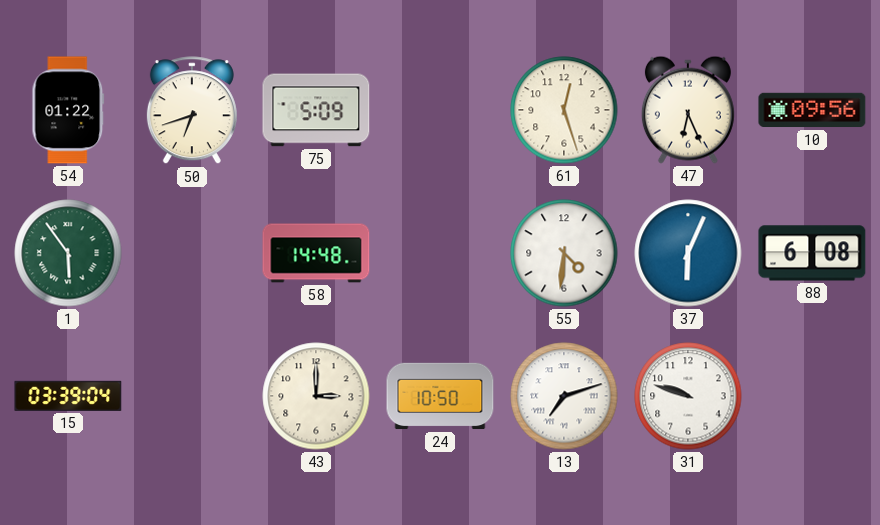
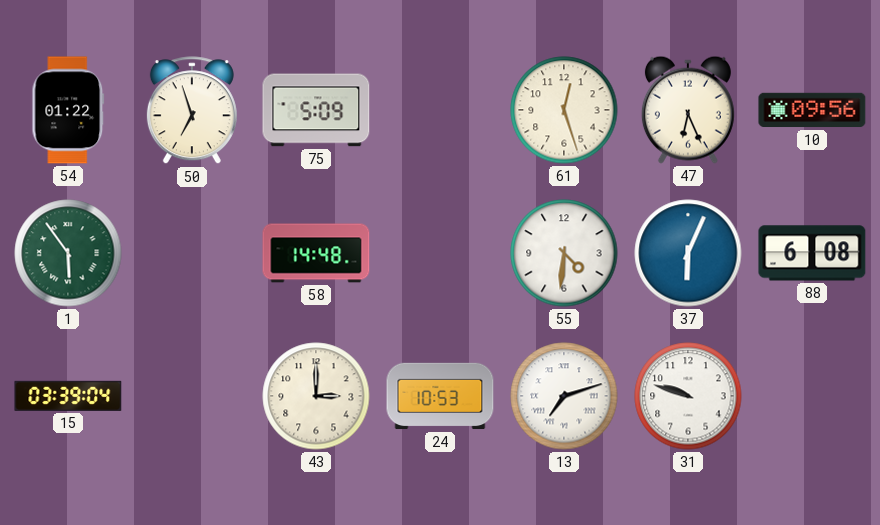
50: 6:42 -> 6:57 (192, 111)
24: 10:50 -> 10:53 (440, 396)
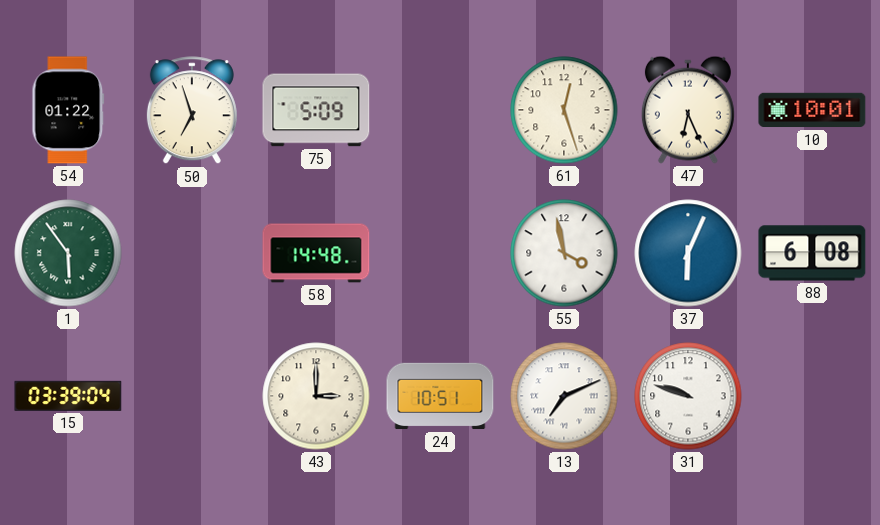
10: 09:56 -> 10:01 (812, 110)
55: 4:31 -> 3:58 (564, 253)
24: 10:53 -> 10:51 (440, 396)
13: 7:12 -> 7:11 (564, 396)
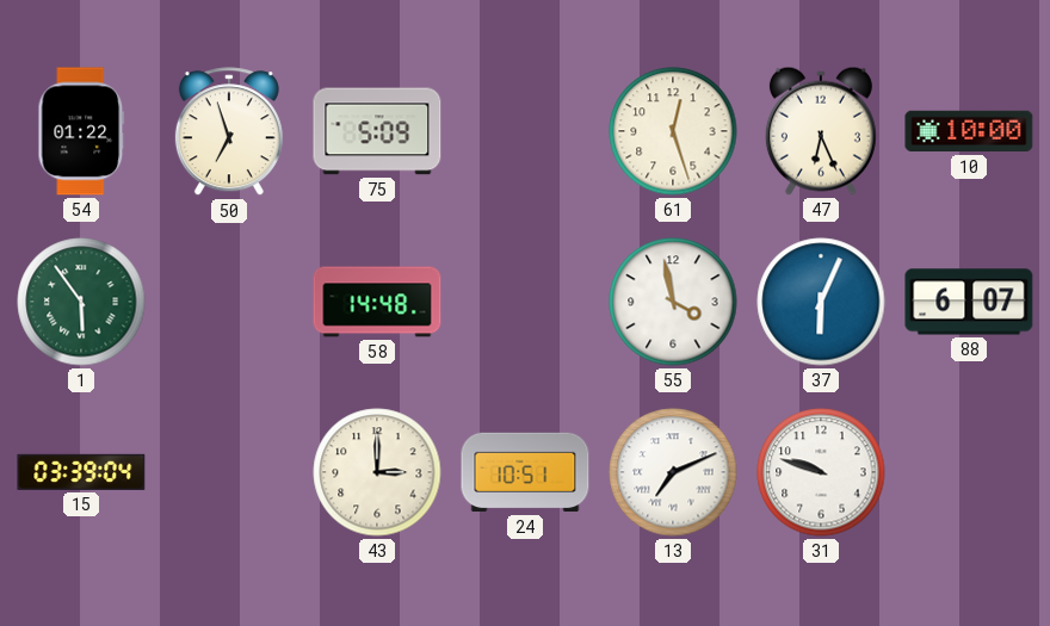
10: 10:01 -> 10:00 (969, 131)
88: 6:08 -> 6:07 (969, 302)
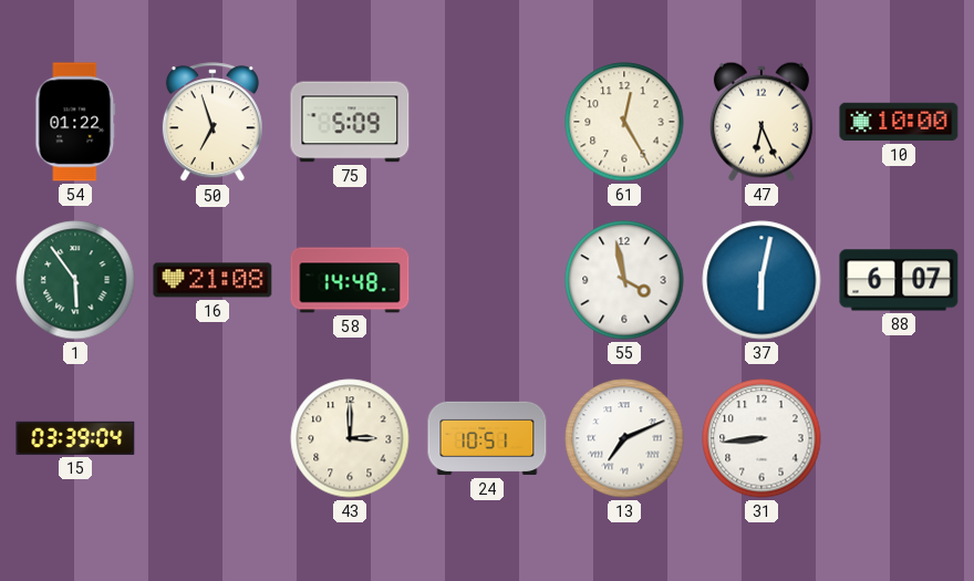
61: 12:27 -> 12:25 (624, 122)
16: none -> 21:08 (213, 280)
37: 6:04 -> 6:02 (761, 280)
31: 9:48 -> 8:44 (761, 438)
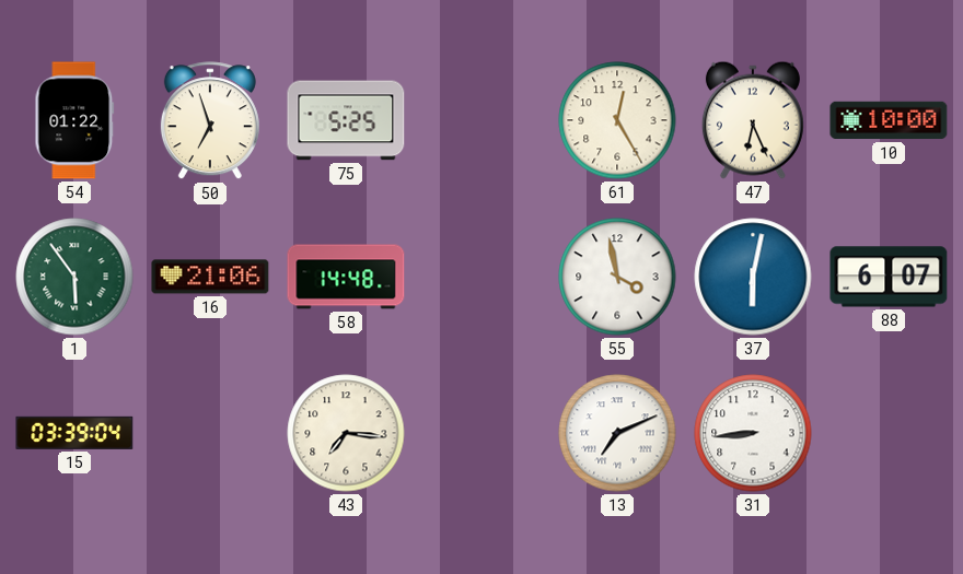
75: 5:09 -> 5:25 (346, 120)
16: 21:08 -> 21:06 (210, 277)
43: 3:00 -> 7:16 (346, 433)
24: 10:51 -> none (487, 438)
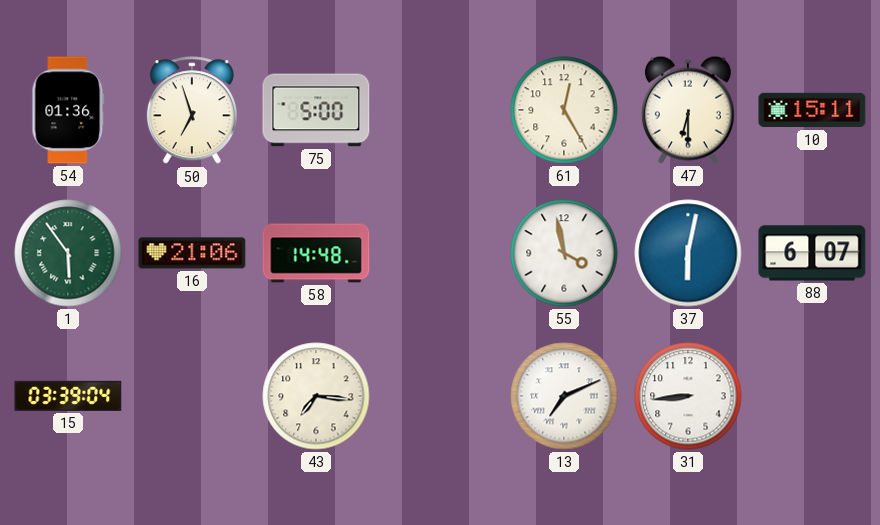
54: 01:22 -> 01:36 (68, 110)
75: 5:25 -> 5:00 (316, 110)
47: 6:26 -> 6:30 (688, 110)
10: 10:00 -> 15:11 (812, 110)
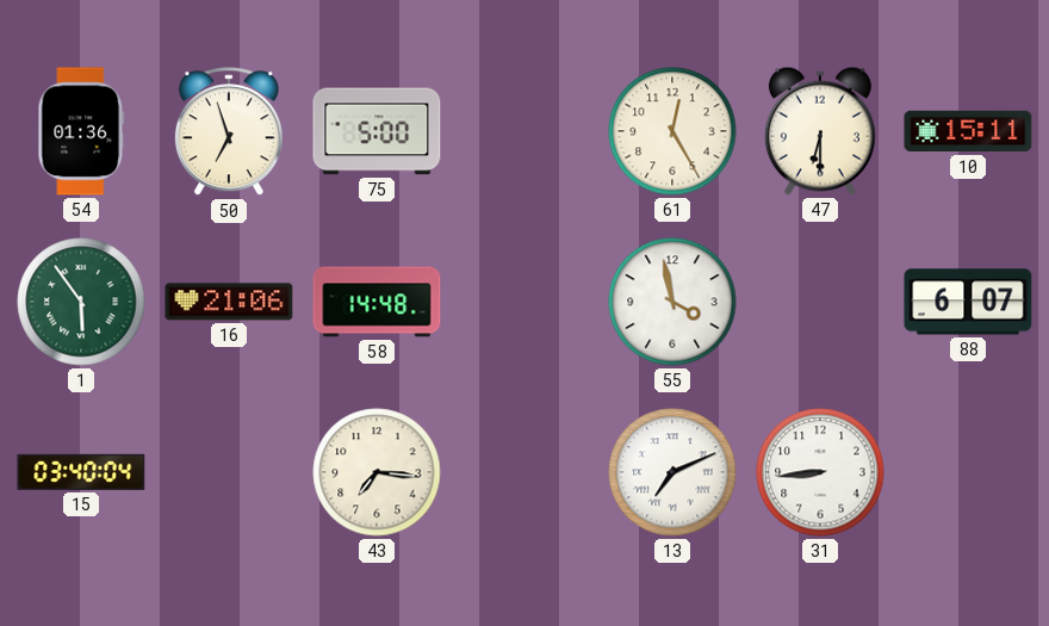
37: 6:02 -> none (688, 253)
15: 03:39 -> 03:40 (81, 472)
